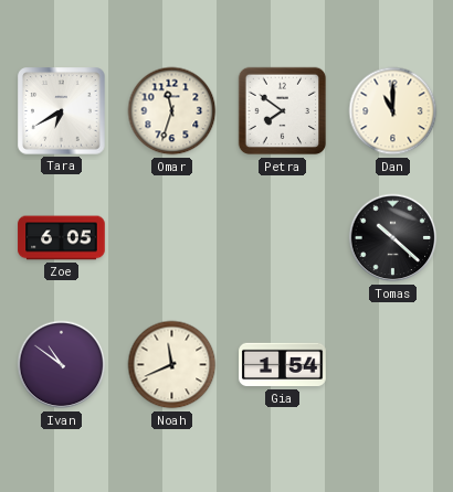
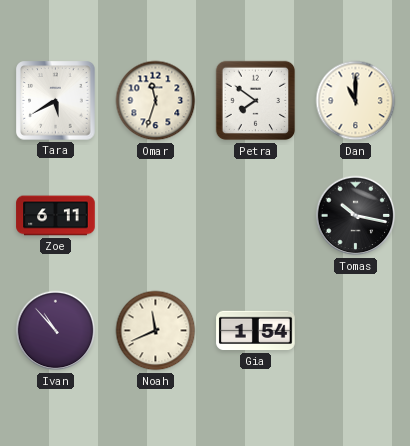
Tara: 6:40 -> 5:40 (56, 101)
Zoe: 6:05 -> 6:11 (56, 216)
Tomas: 10:22 -> 10:17 (356, 216)
Ivan: 10:51 -> 10:53 (56, 331)
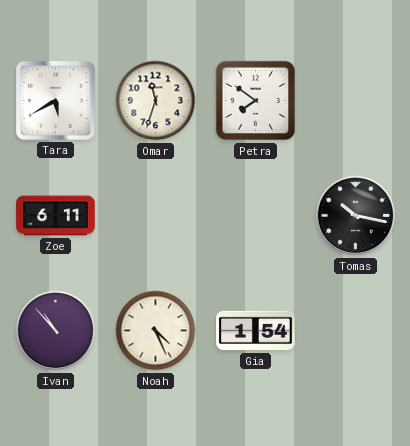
Dan: 11:00 -> none (356, 101)
Noah: 11:41 -> 4:26 (156, 331)
